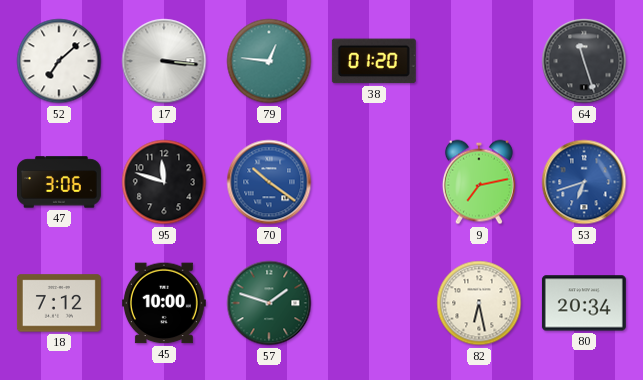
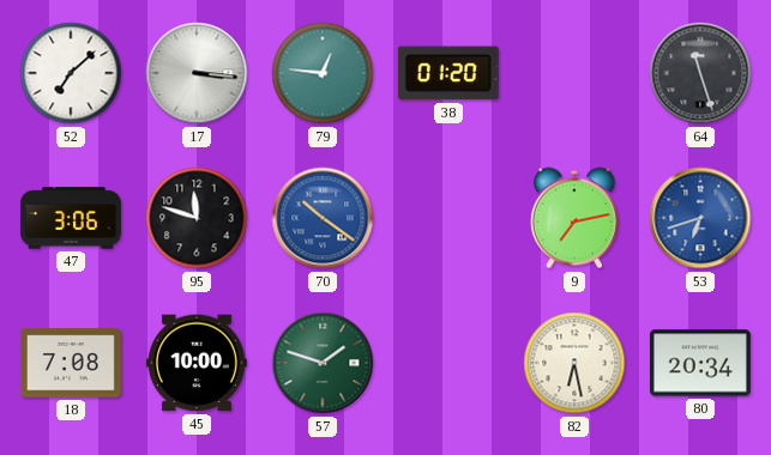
18: 7:12 -> 7:08 (71, 363)
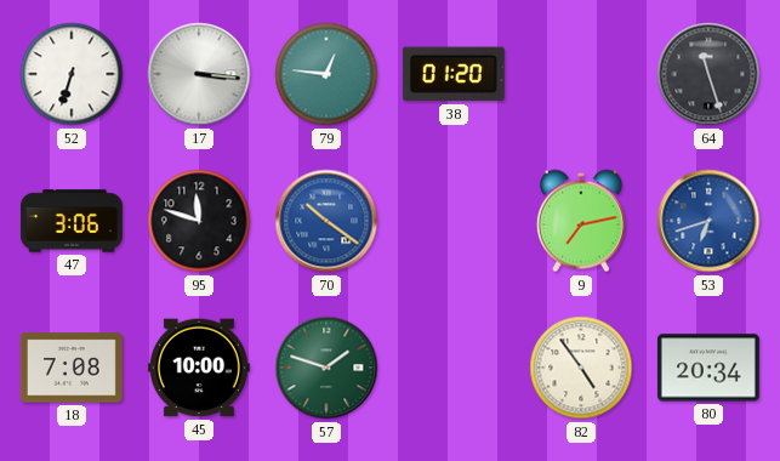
52: 7:08 -> 6:33 (72, 74)
82: 6:28 -> 4:54 (581, 368)
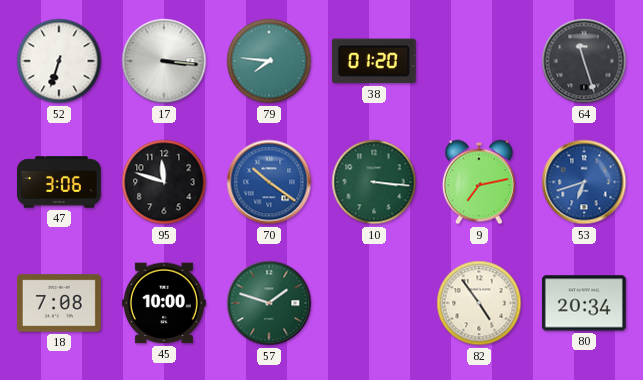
79: 12:46 -> 7:46 (269, 61)
10: none -> 3:16 (374, 182)
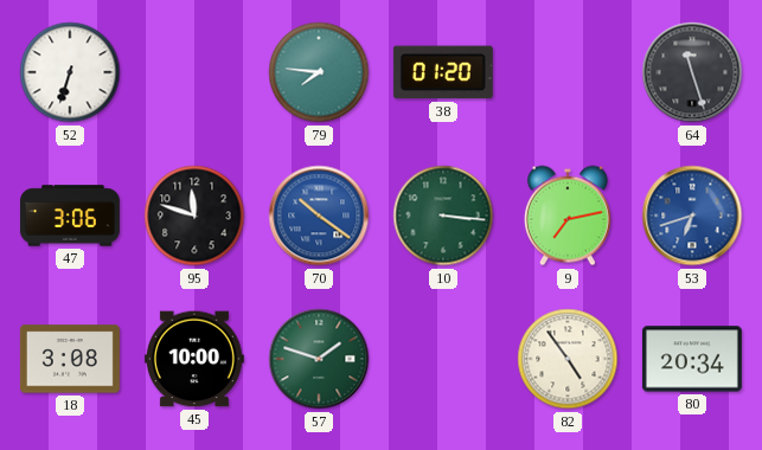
17: 3:16 -> none (164, 61)
18: 7:08 -> 3:08 (70, 359)
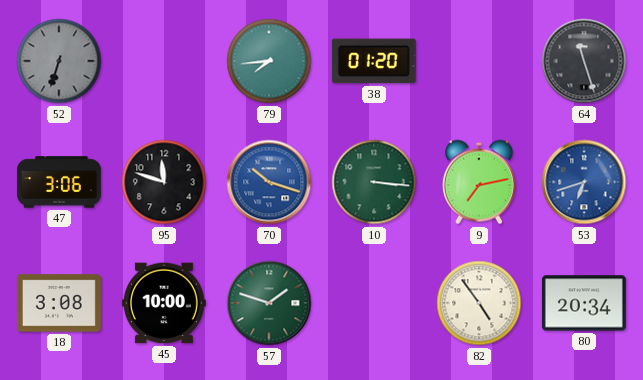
52 dial: white -> grey (59, 61)
79: 7:46 -> 7:44 (269, 61)
70: 10:21 -> 10:18 (269, 182)
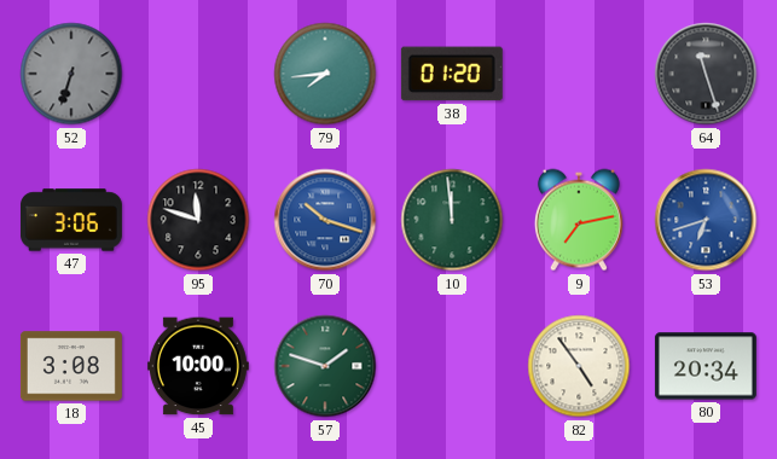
10: 3:16 -> 11:59 (452, 220)
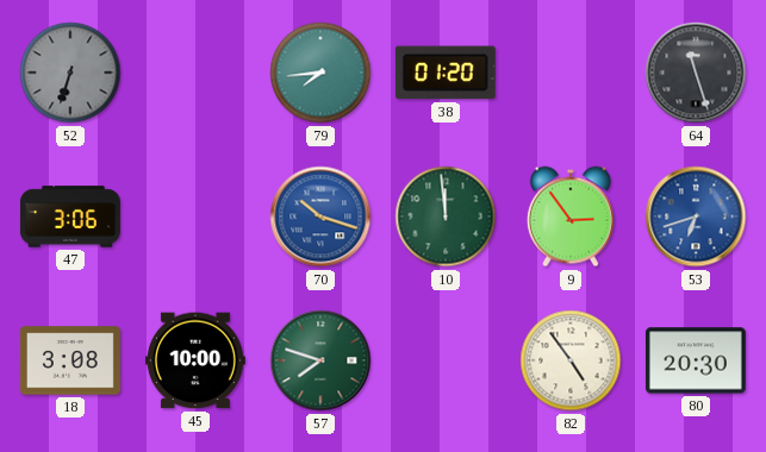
95: 11:48 -> none (198, 220)
9: 7:13 -> 2:54 (571, 216)
57: 1:48 -> 7:48 (320, 360)
80: 20:34 -> 20:30 (696, 360)
